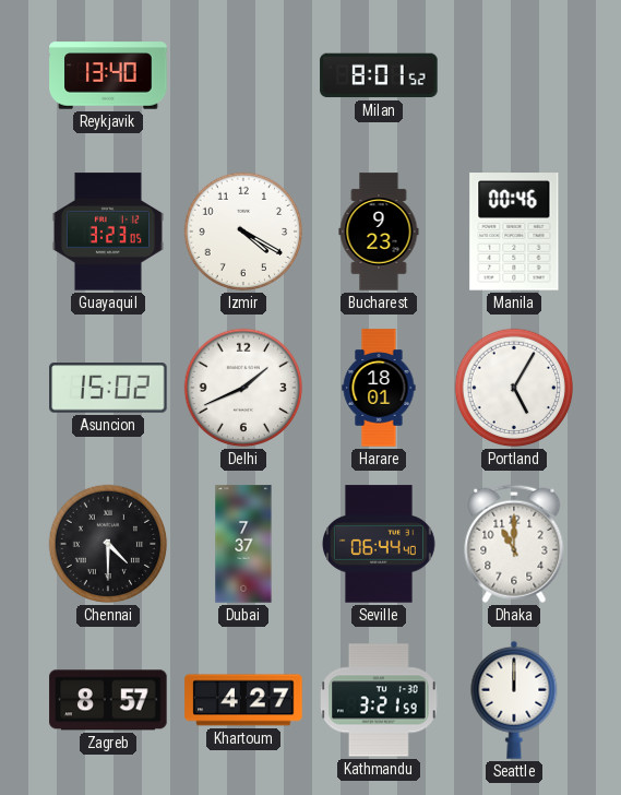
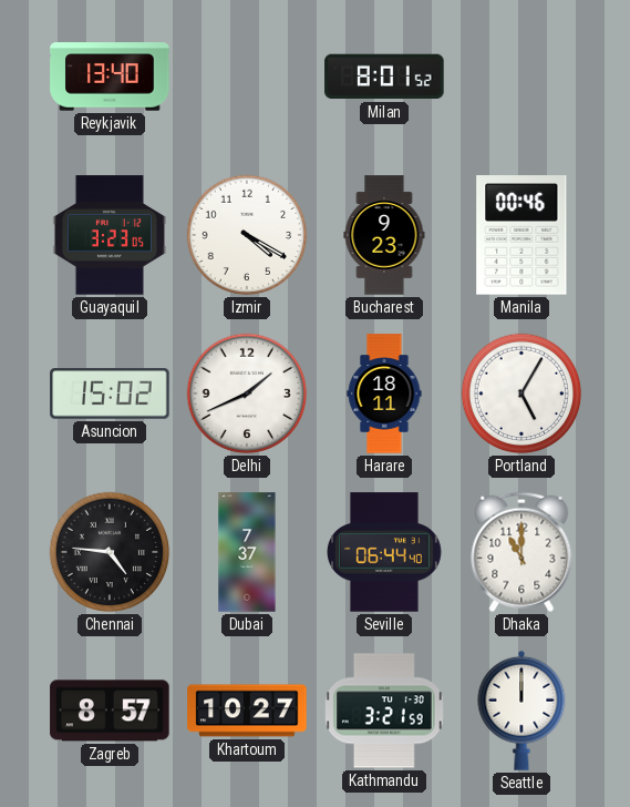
Harare: 18:01 -> 18:11 (384, 394)
Chennai: 4:30 -> 4:46 (110, 552)
Khartoum: 4:27 -> 10:27 (247, 711)
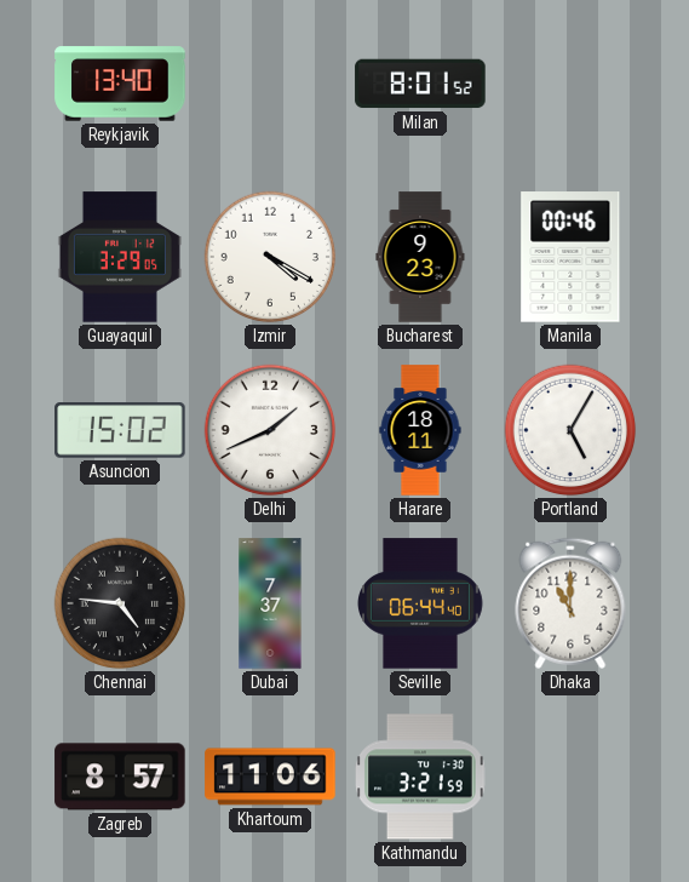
Guayaquil: 3:23 -> 3:29 (120, 257)
Khartoum: 10:27 -> 11:06 (270, 777)
Seattle: 12:00 -> none (521, 711)
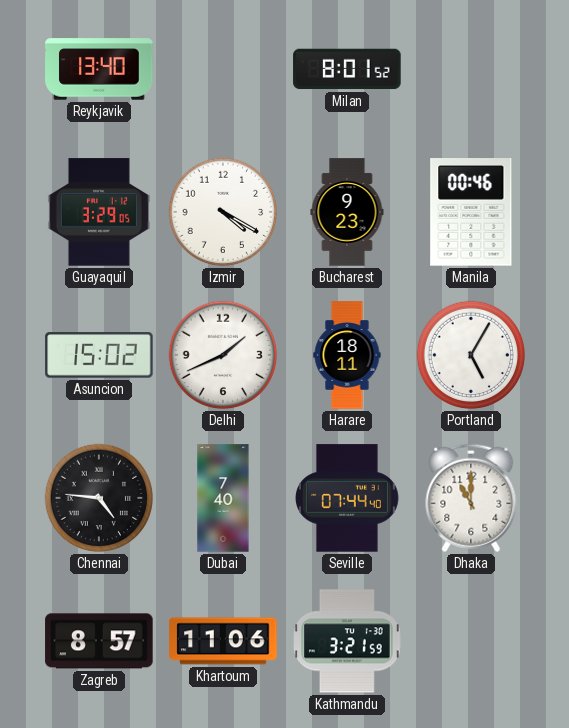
Dubai: 7:37 -> 7:40 (223, 498)
Seville: 06:44 -> 07:44 (348, 498)
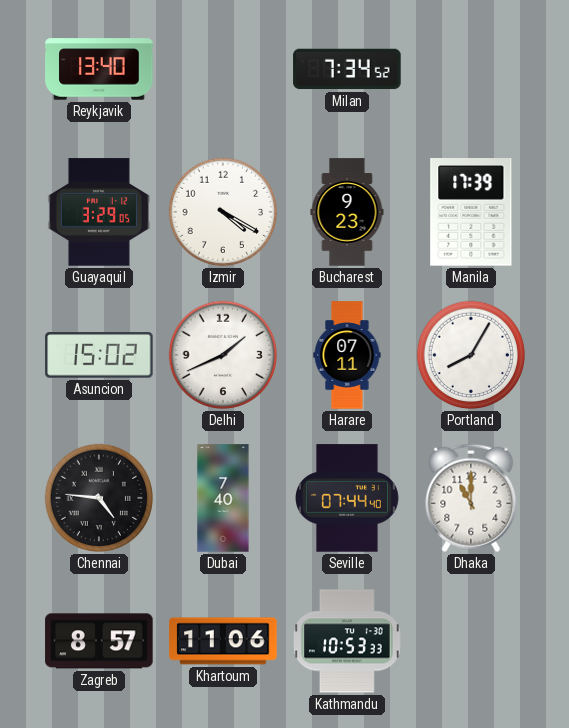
Milan: 8:01 -> 7:34 (347, 69)
Manila: 00:46 -> 17:39 (471, 212)
Harare: 18:11 -> 07:11 (347, 355)
Portland: 5:05 -> 8:05 (471, 355)
Kathmandu: 3:21 -> 10:53 (348, 641)
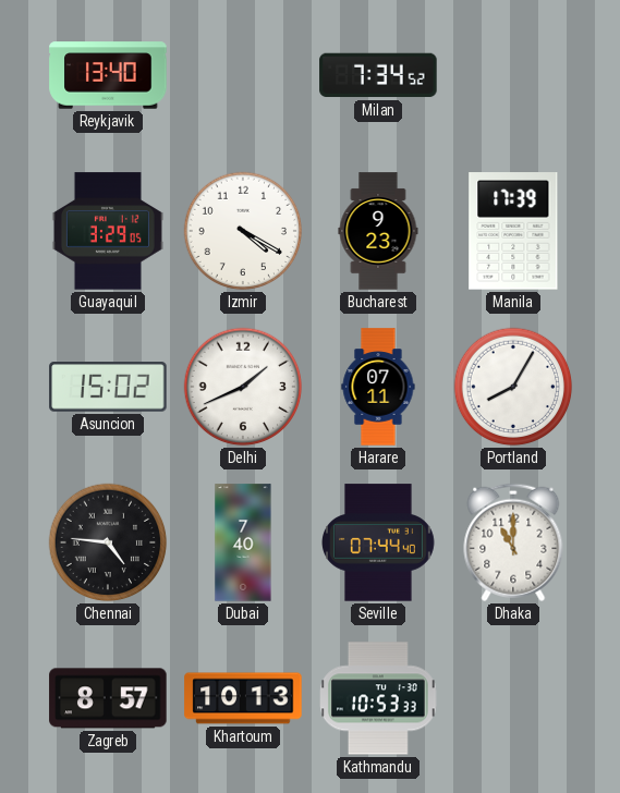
Khartoum: 11:06 -> 10:13 (243, 698)
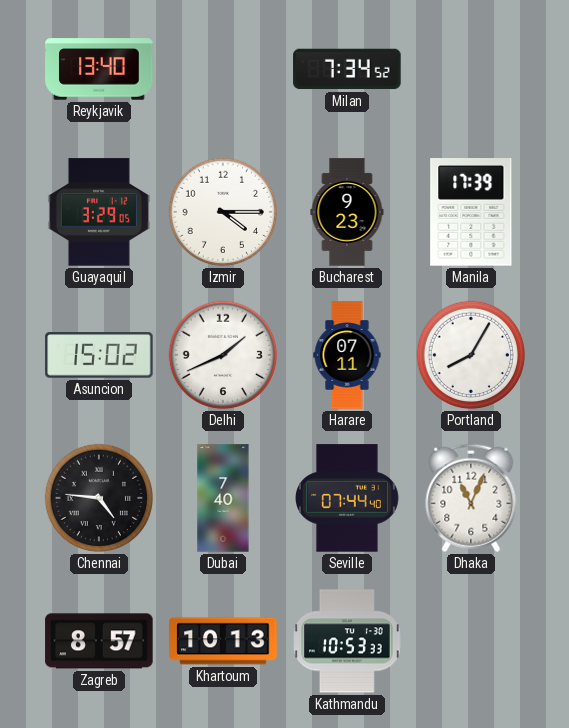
Izmir: 4:20 -> 4:15 (223, 212)
Dhaka: 11:00 -> 11:04 (471, 498)
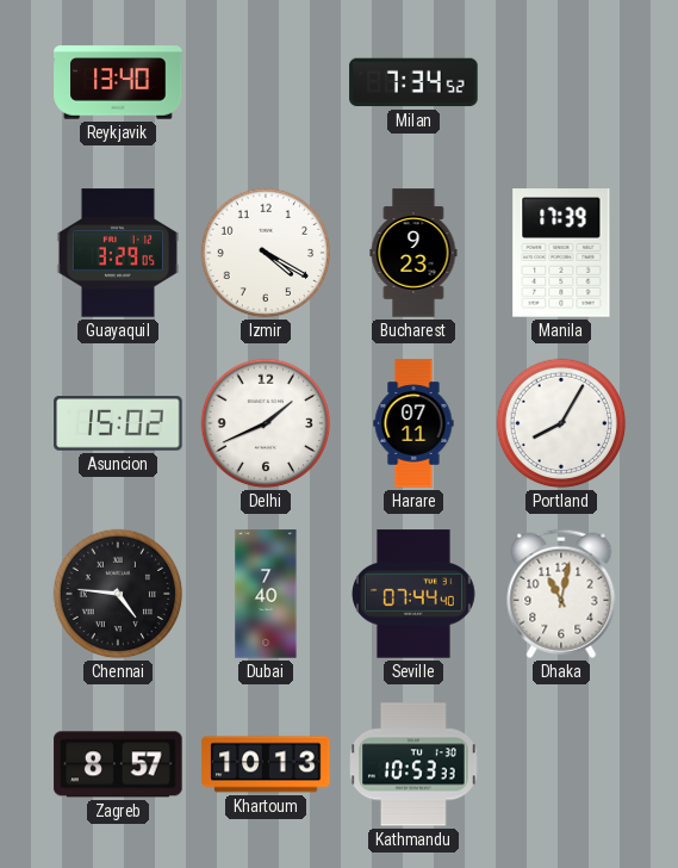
Izmir: 4:15 -> 4:20 (266, 253)
Dhaka: 11:04 -> 11:02 (561, 594)
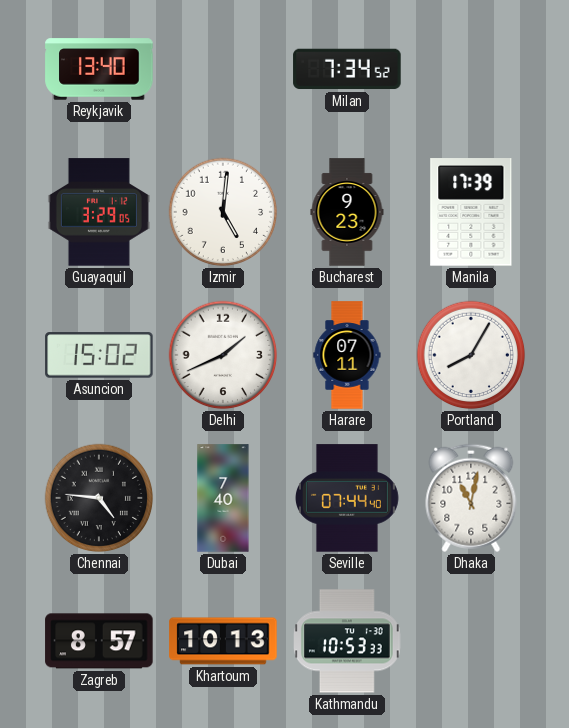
Izmir: 4:20 -> 5:01 (223, 212)
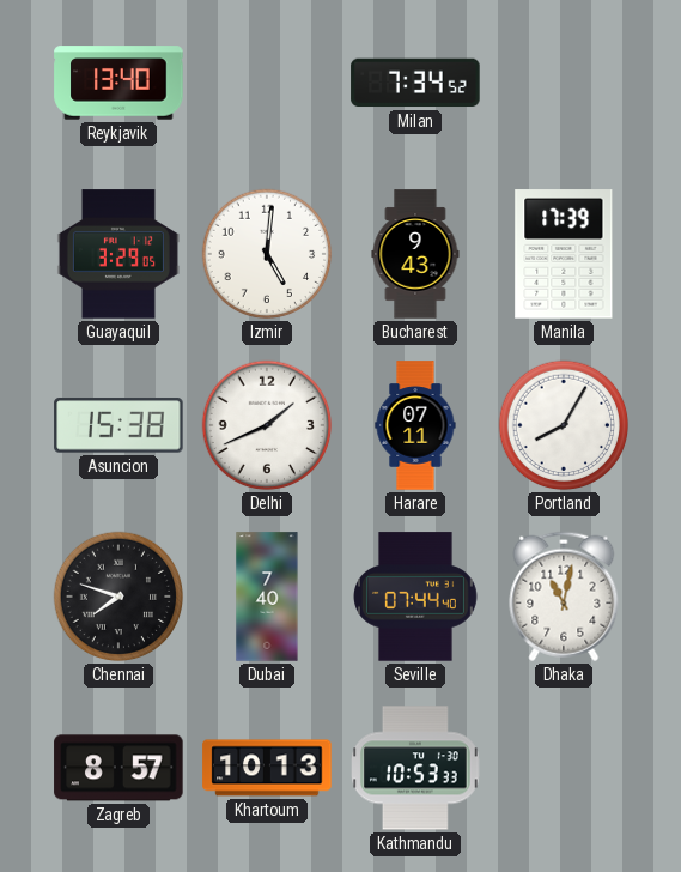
Bucharest: 9:23 -> 9:43 (415, 254)
Asuncion: 15:02 -> 15:38 (118, 425)
Chennai: 4:46 -> 7:48 (118, 597)
